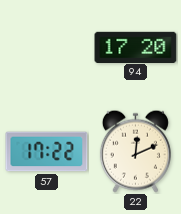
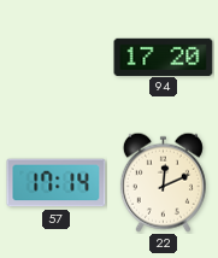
57: 17:22 -> 17:14 (57, 183)
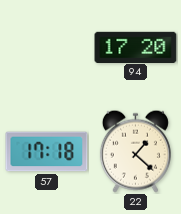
57: 17:14 -> 17:18 (47, 152)
22: 12:11 -> 1:22 (135, 151)
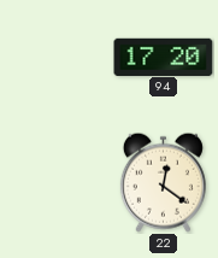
57: 17:18 -> none (47, 152)
22: 1:22 -> 12:21 (163, 182)
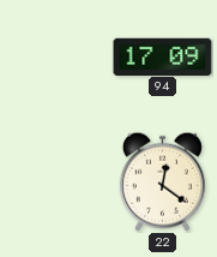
94: 17:20 -> 17:09 (163, 56)
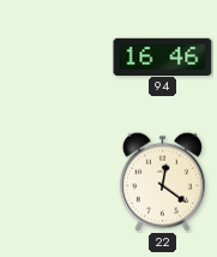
94: 17:09 -> 16:46 (163, 56)
